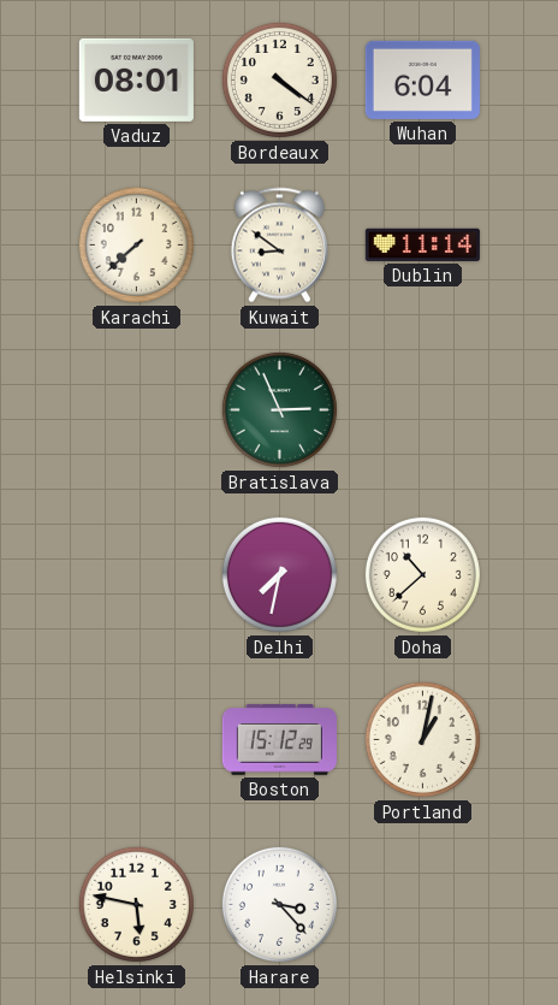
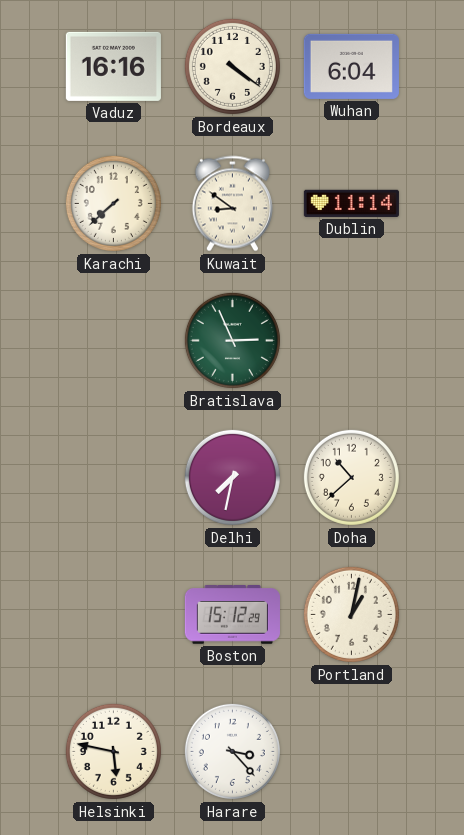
Vaduz: 08:01 -> 16:16 (113, 66)
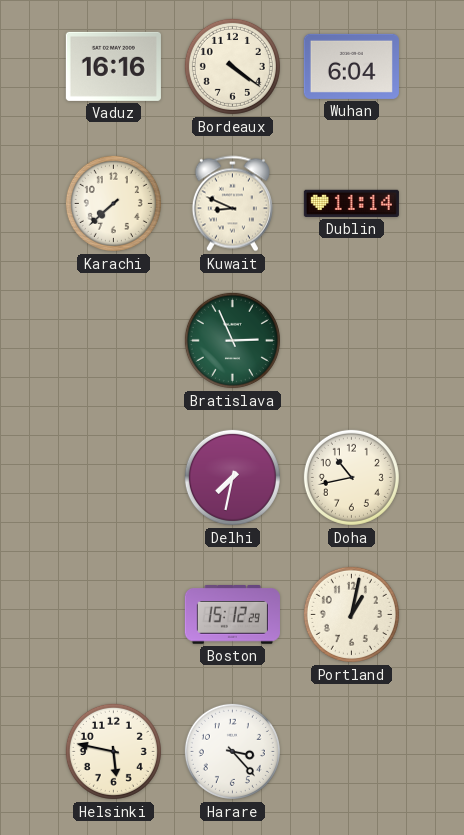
Kuwait: 8:51 -> 8:49 (232, 204)
Doha: 10:38 -> 10:43 (351, 477)
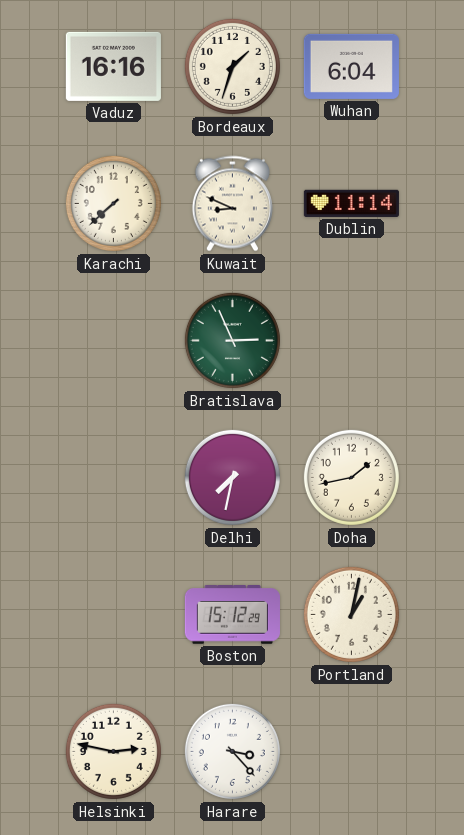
Bordeaux: 4:21 -> 1:33 (232, 66)
Doha: 10:43 -> 1:43 (351, 477)
Helsinki: 5:47 -> 2:47 (113, 751)
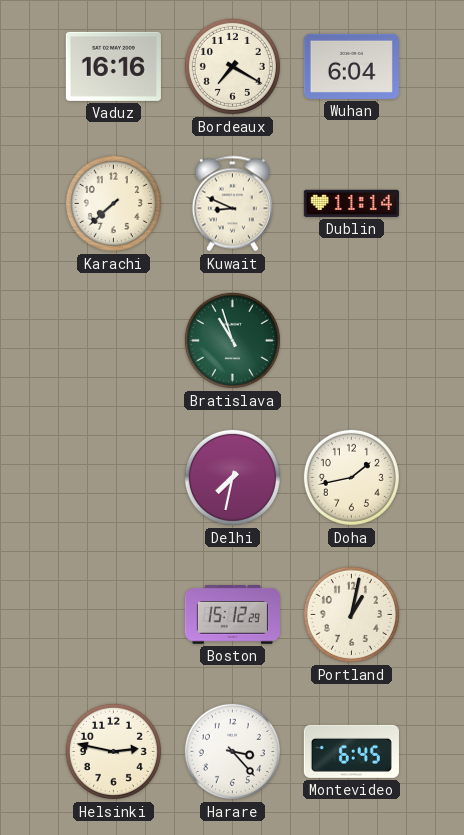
Bordeaux: 1:33 -> 7:20 (232, 66)
Bratislava: 2:56 -> 10:57 (232, 340)
Montevideo: none -> 6:45 (351, 751)
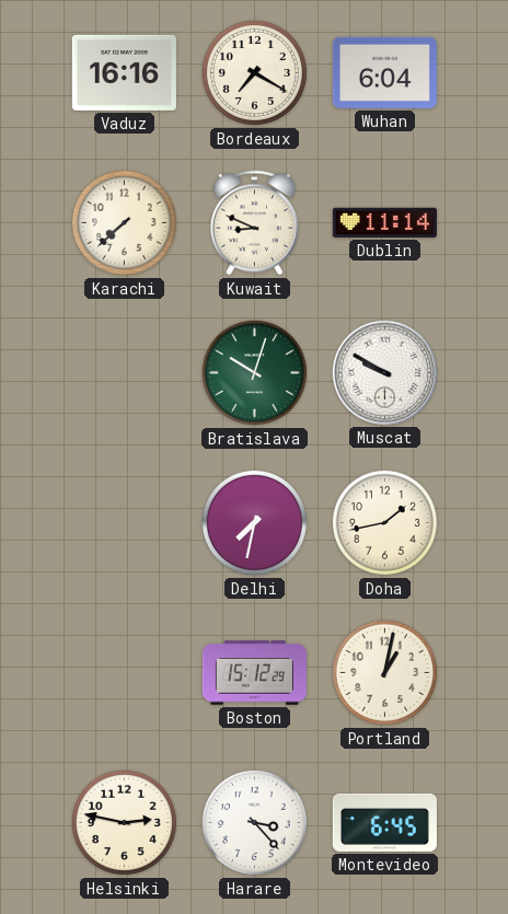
Bratislava: 10:57 -> 10:03 (254, 372)
Muscat: none -> 9:50 (384, 372)
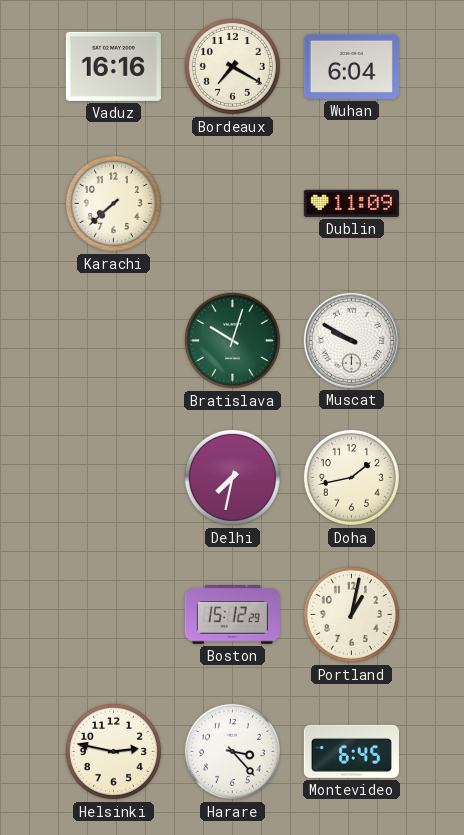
Kuwait: 8:49 -> none (254, 223)
Dublin: 11:14 -> 11:09 (351, 203)
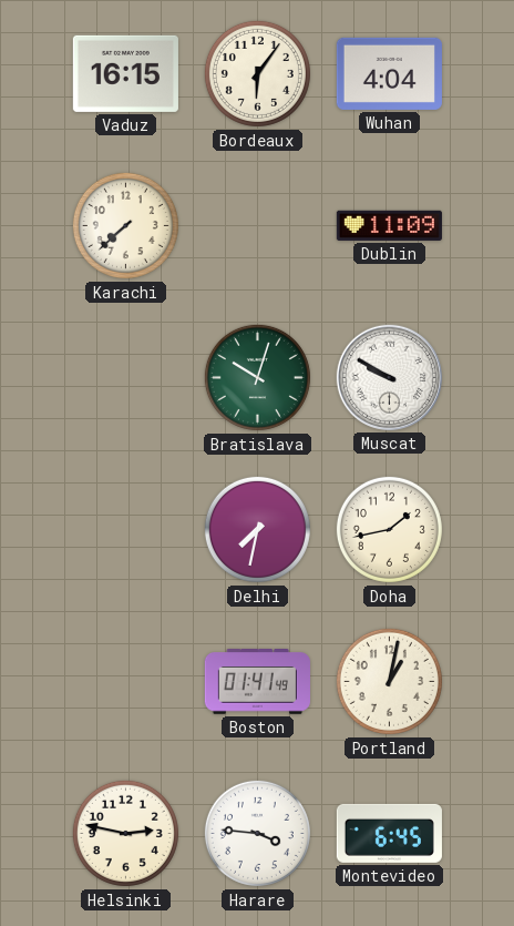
Vaduz: 16:16 -> 16:15 (125, 73)
Bordeaux: 7:20 -> 6:06 (257, 73)
Wuhan: 6:04 -> 4:04 (389, 73)
Boston: 15:12 -> 01:41 (257, 682)
Harare: 3:23 -> 3:46 (257, 833)
